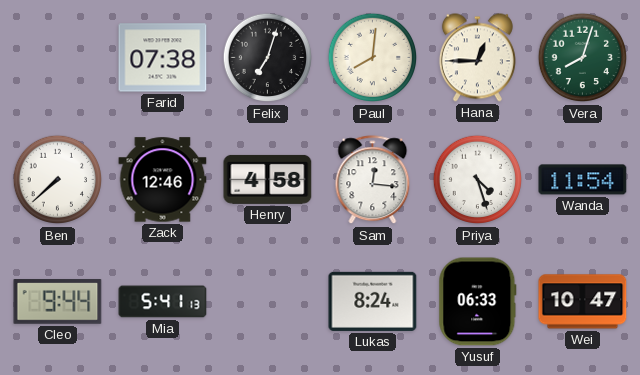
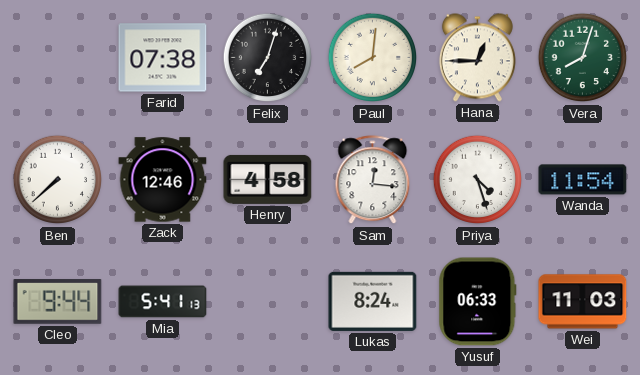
Wei: 10:47 -> 11:03 (583, 302)
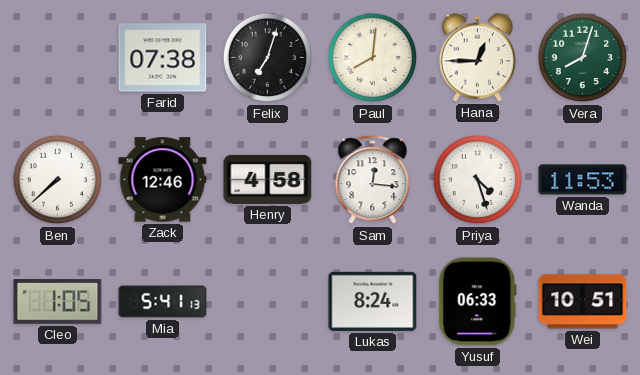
Wanda: 11:54 -> 11:53 (583, 180)
Cleo: 9:44 -> 1:05 (58, 302)
Wei: 11:03 -> 10:51 (583, 302)
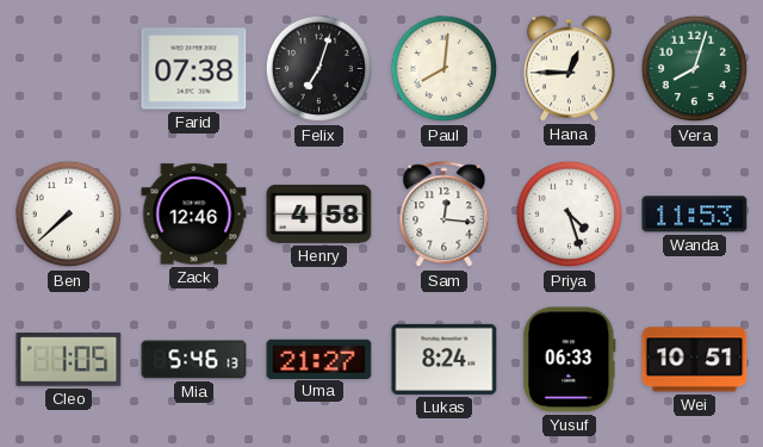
Mia: 5:41 -> 5:46 (194, 360)
Uma: none -> 21:27 (320, 359)
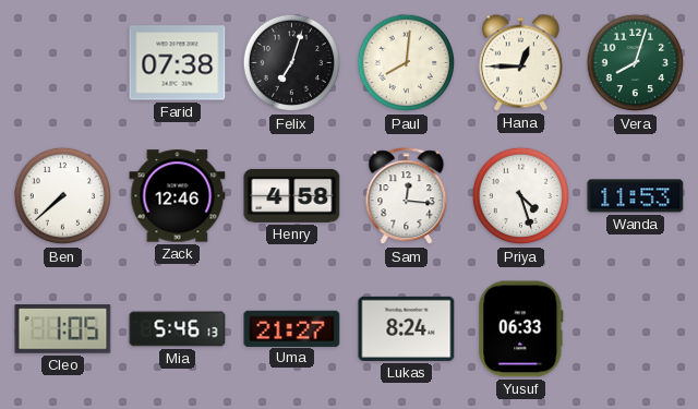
Wei: 10:51 -> none (695, 360)
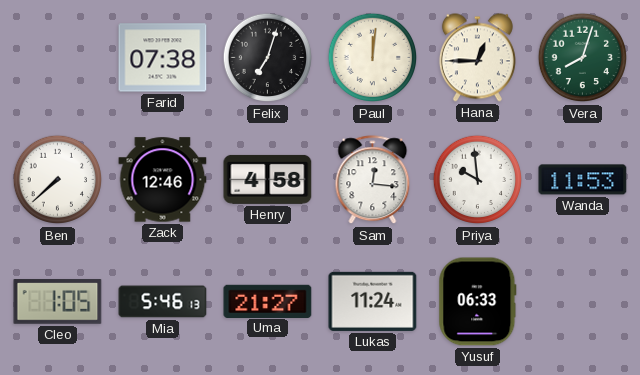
Paul: 8:01 -> 12:01 (373, 58)
Priya: 4:27 -> 9:59 (478, 180)
Lukas: 8:24 -> 11:24 (373, 301)
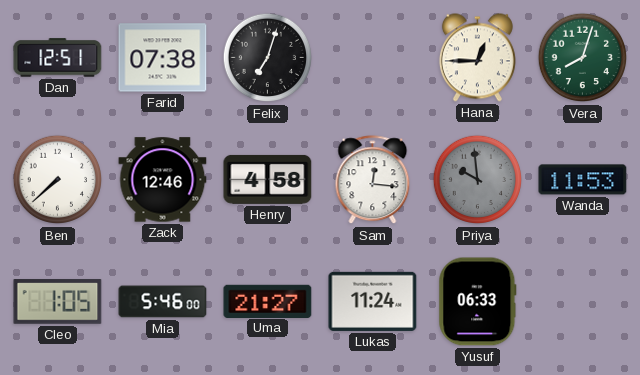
Dan: none -> 12:51 (58, 58)
Paul: 12:01 -> none (373, 58)
Priya dial: white -> grey (478, 180)
Mia: 5:46:13 -> 5:46:00 (163, 302)
